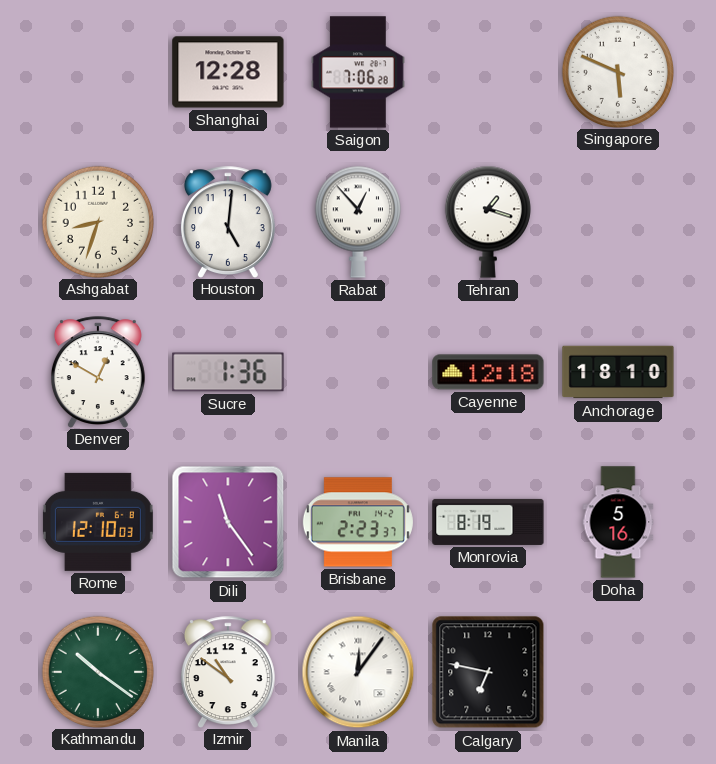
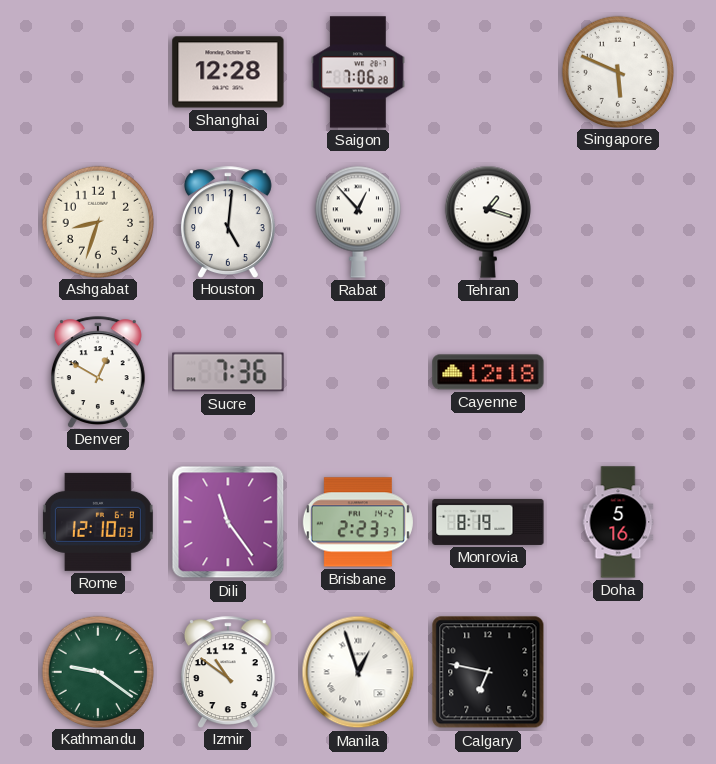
Sucre: 1:36 -> 7:36 (228, 372)
Anchorage: 18:10 -> none (618, 372)
Kathmandu: 10:21 -> 9:21 (97, 671)
Manila: 12:06 -> 12:57 (358, 672)
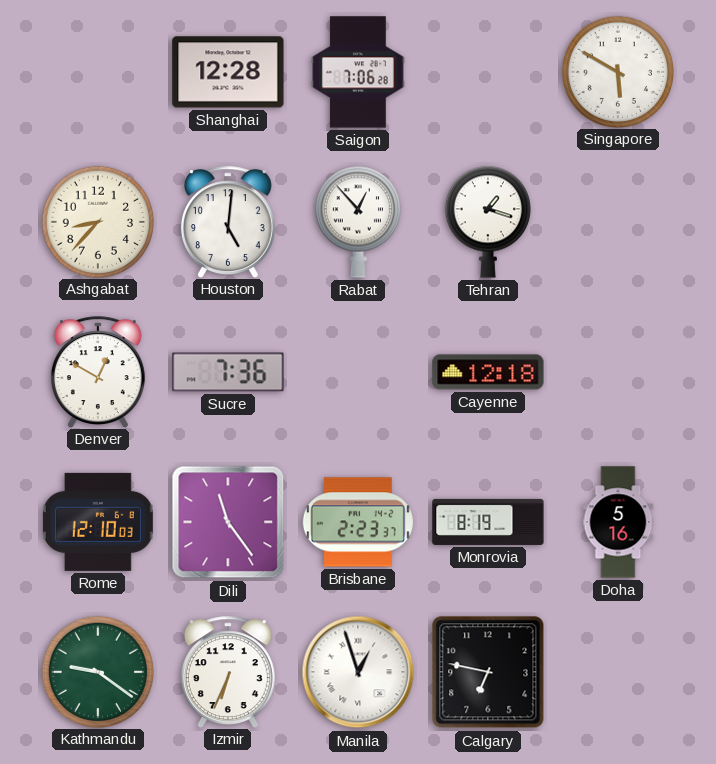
Singapore: 5:49 -> 5:50 (617, 71)
Ashgabat: 8:33 -> 8:37 (97, 221)
Izmir: 10:51 -> 6:34 (228, 672)
